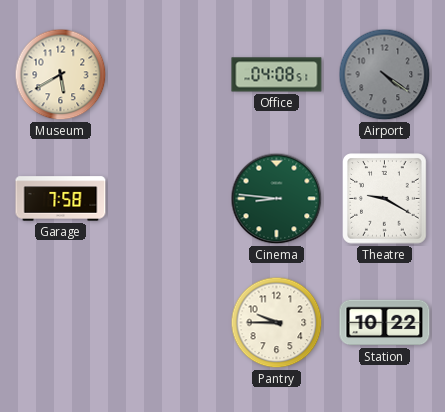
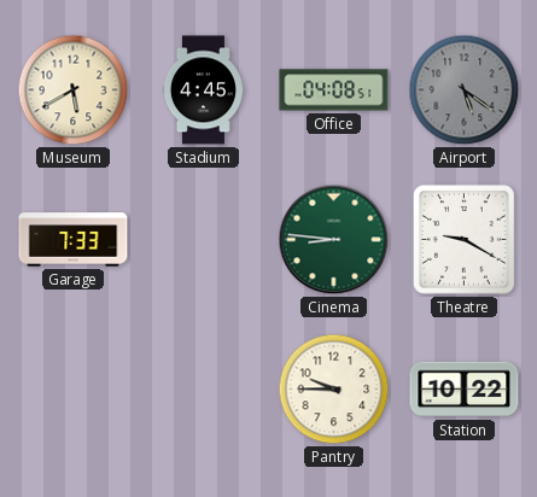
Stadium: none -> 4:45 (203, 90)
Airport: 4:21 -> 5:21 (465, 90)
Garage: 7:58 -> 7:33 (74, 240)
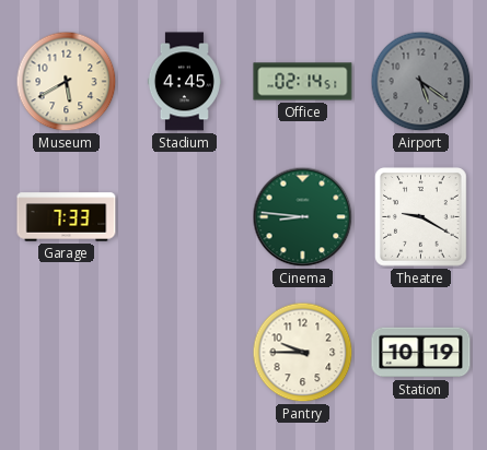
Office: 04:08 -> 02:14 (303, 82)
Station: 10:22 -> 10:19 (421, 353)
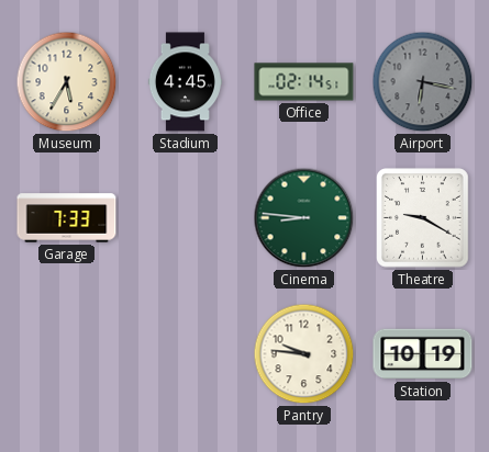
Museum: 5:40 -> 5:35 (67, 82)
Airport: 5:21 -> 6:17 (423, 82)
Pantry: 9:45 -> 9:46 (304, 354)
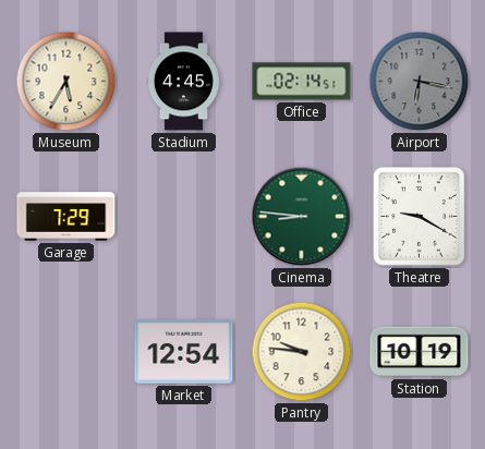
Garage: 7:33 -> 7:29 (66, 217)
Market: none -> 12:54 (184, 352)
